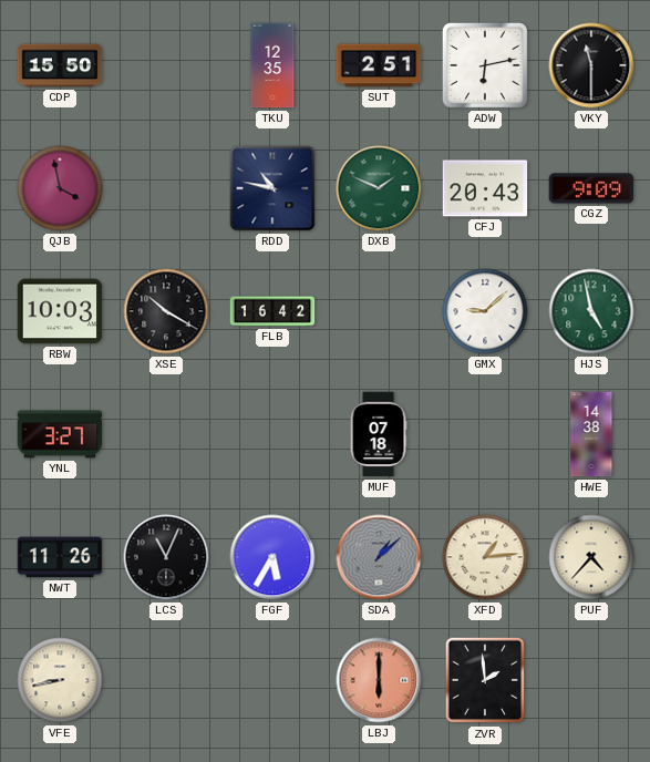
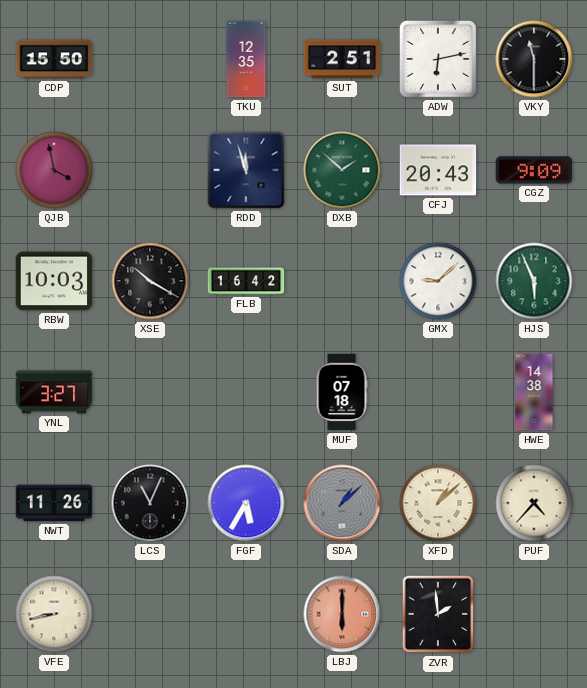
RDD: 10:47 -> 11:57 (246, 170)
DXB: 1:49 -> 1:52 (342, 170)
HJS: 4:58 -> 5:56 (534, 281)
XFD: 1:14 -> 1:08 (438, 503)
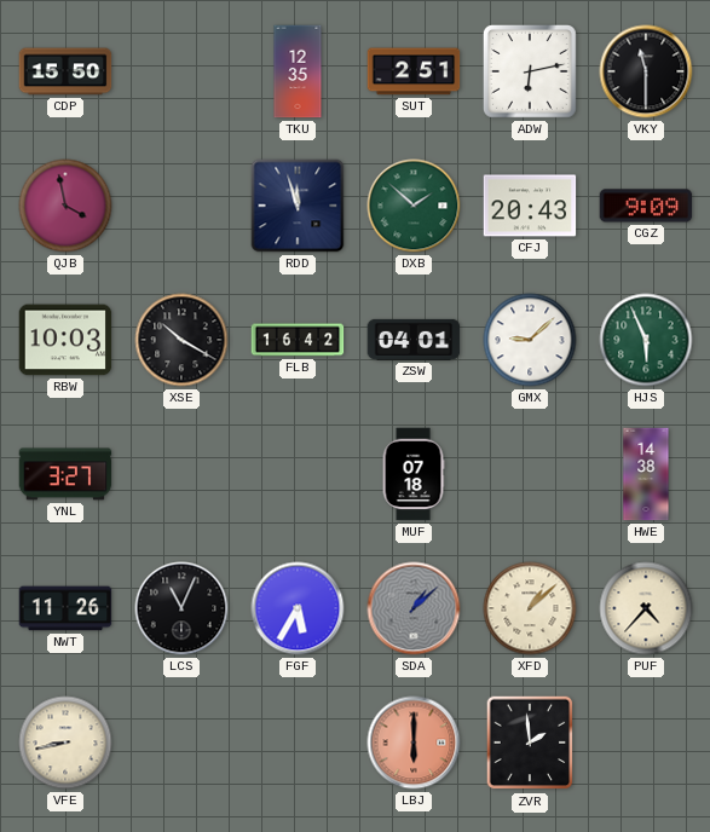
ZSW: none -> 04:01 (414, 340)
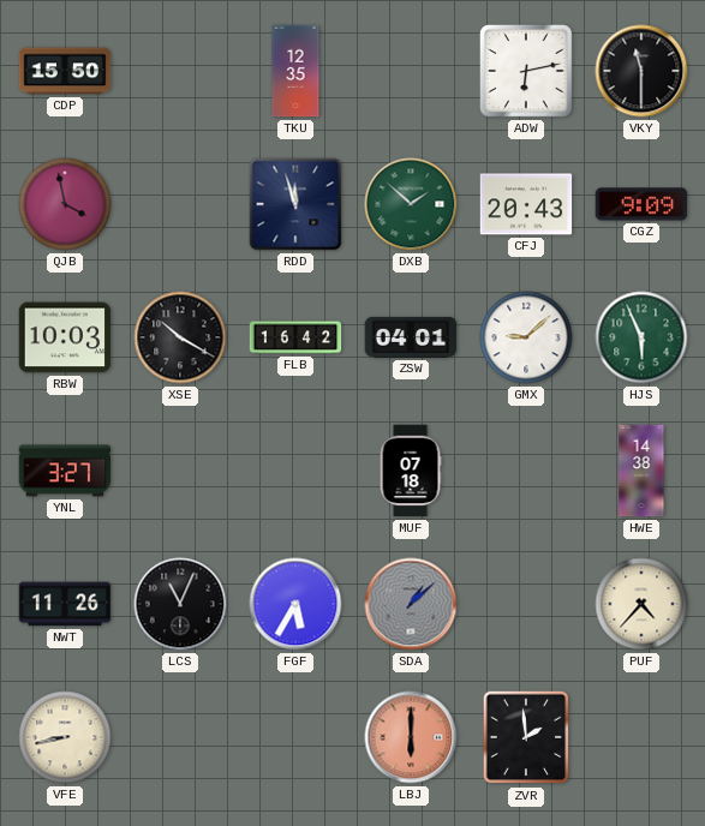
SUT: 2:51 -> none (414, 71)
XFD: 1:08 -> none (530, 608)
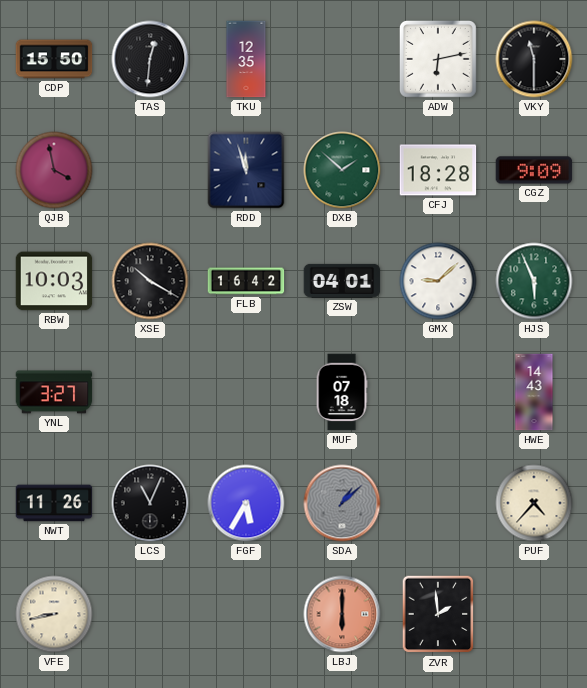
TAS: none -> 12:31 (150, 59)
CFJ: 20:43 -> 18:28 (438, 170)
HWE: 14:38 -> 14:43 (534, 392)
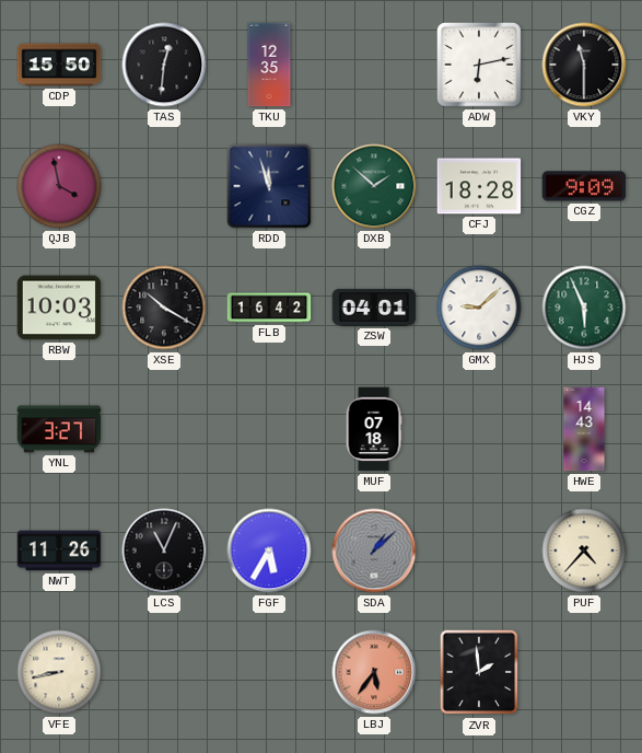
LBJ: 6:00 -> 5:36 (374, 672)
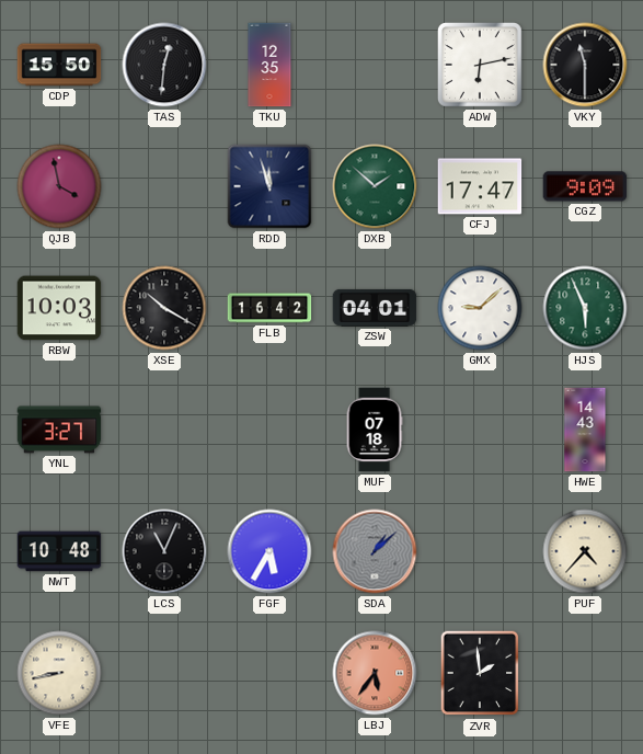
CFJ: 18:28 -> 17:47 (480, 186)
NWT: 11:26 -> 10:48 (59, 551)
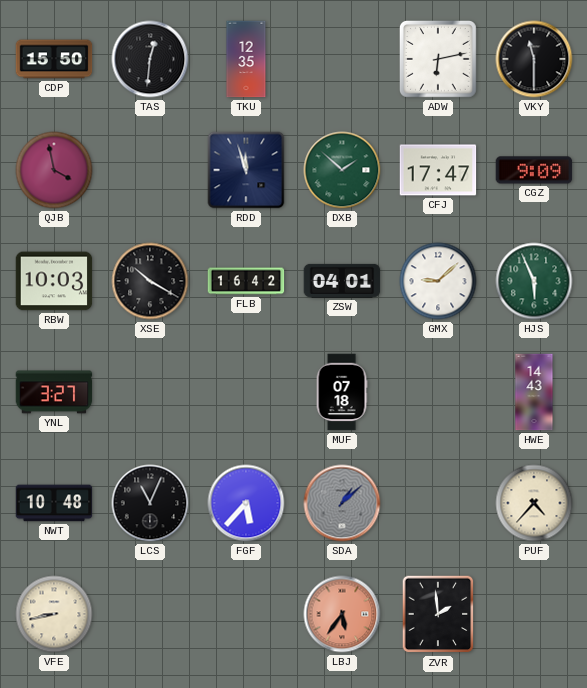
FGF: 5:35 -> 5:37 (246, 503)
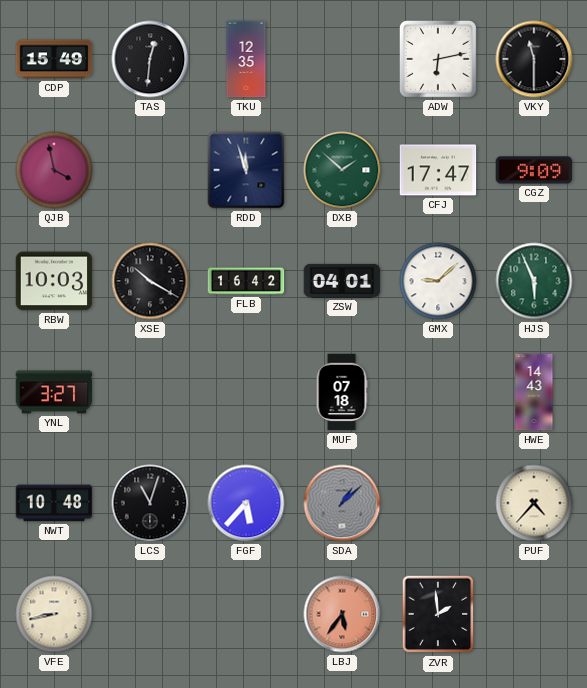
CDP: 15:50 -> 15:49 (54, 59)
LCS: 11:04 -> 11:03 (150, 503)
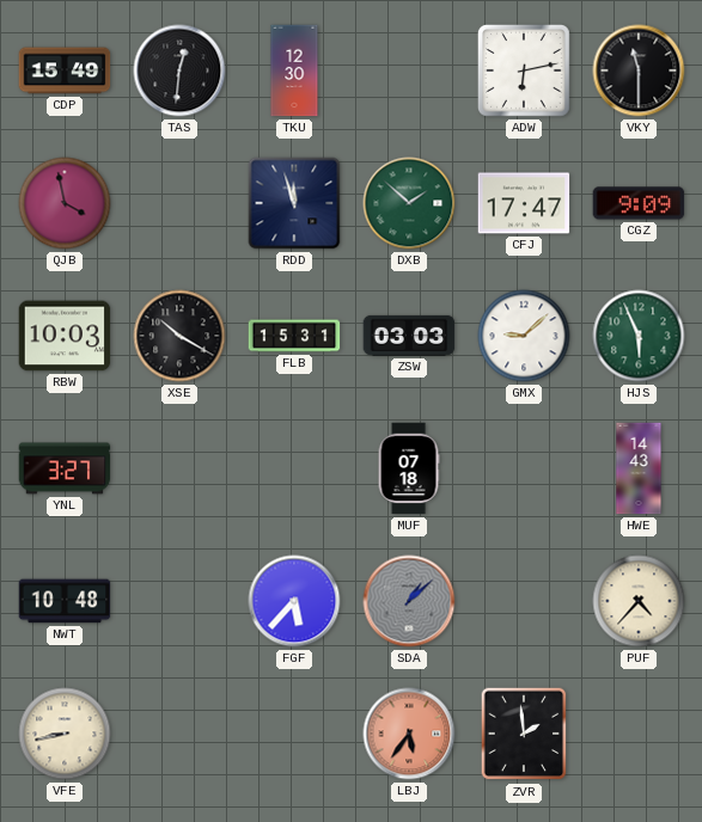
TKU: 12:35 -> 12:30 (294, 70)
FLB: 16:42 -> 15:31 (294, 336)
ZSW: 04:01 -> 03:03 (409, 336)
LCS: 11:03 -> none (150, 503)
